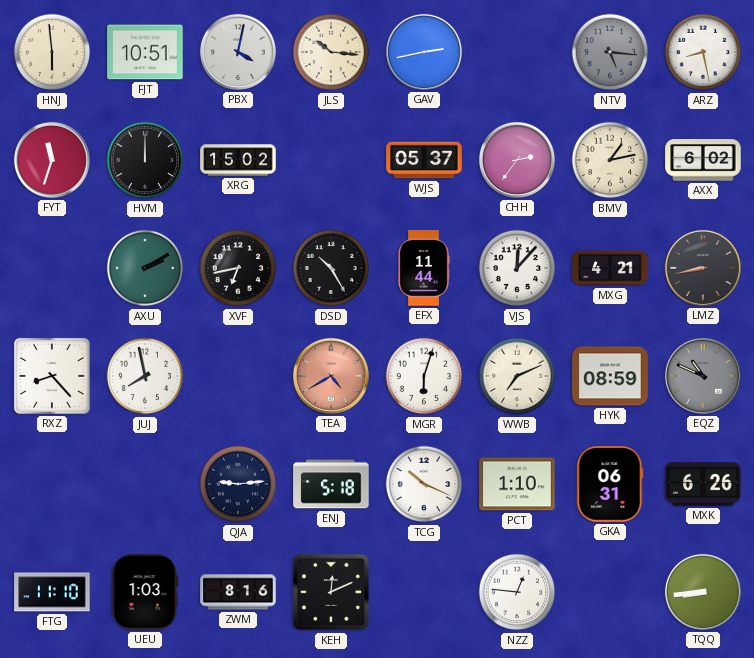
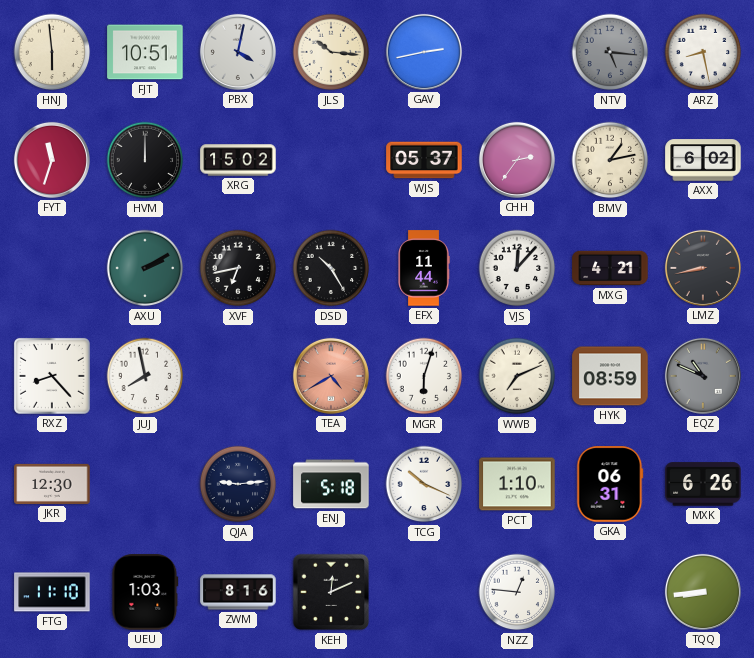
JKR: none -> 12:30 (52, 484)
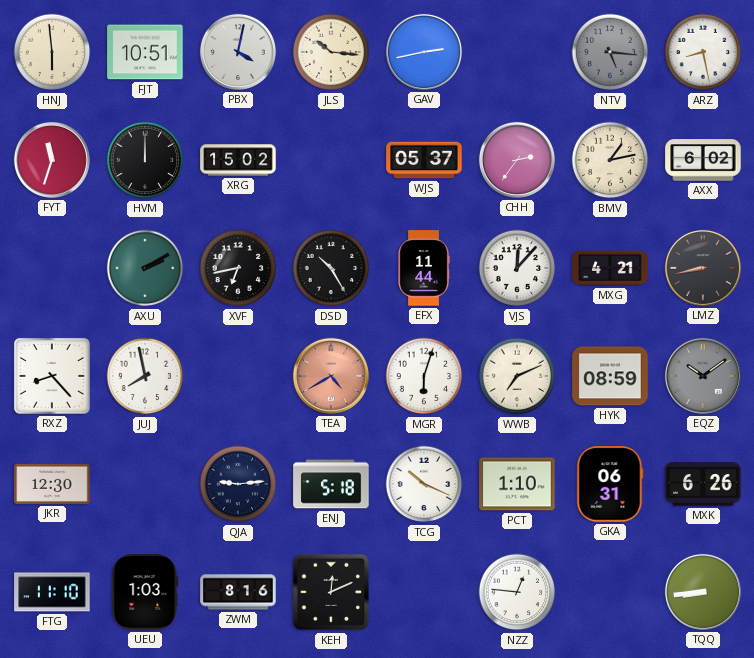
EQZ: 10:49 -> 10:09 (703, 376)
